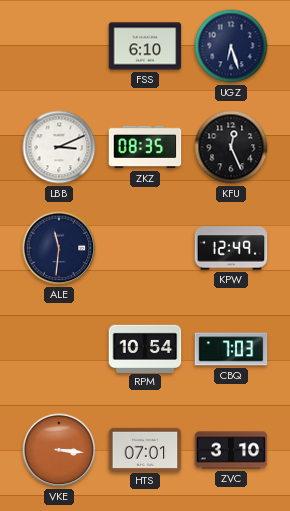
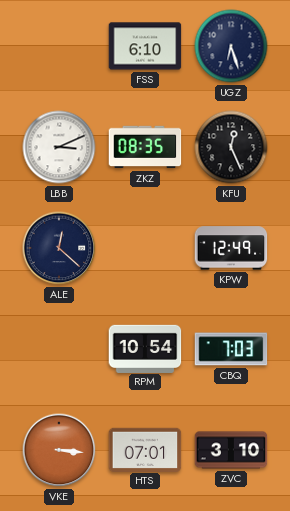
ALE: 11:31 -> 12:22 (59, 248)
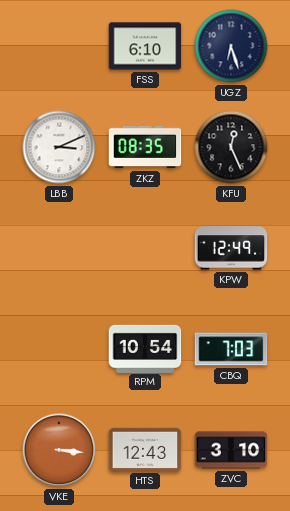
ALE: 12:22 -> none (59, 248)
HTS: 07:01 -> 12:43 (145, 449)
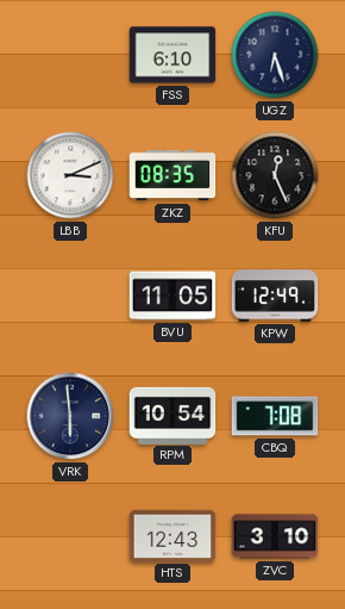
BVU: none -> 11:05 (172, 296)
VRK: none -> 5:59 (70, 416)
CBQ: 7:03 -> 7:08 (275, 416)
VKE: 3:16 -> none (59, 450)
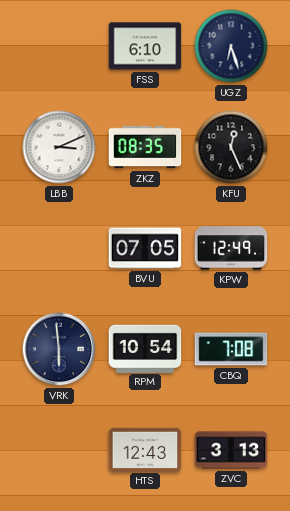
BVU: 11:05 -> 07:05 (145, 248)
ZVC: 3:10 -> 3:13 (231, 450)
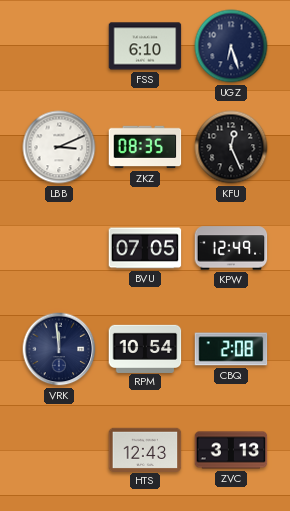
VRK: 5:59 -> 11:59 (59, 349)
CBQ: 7:08 -> 2:08 (231, 349)
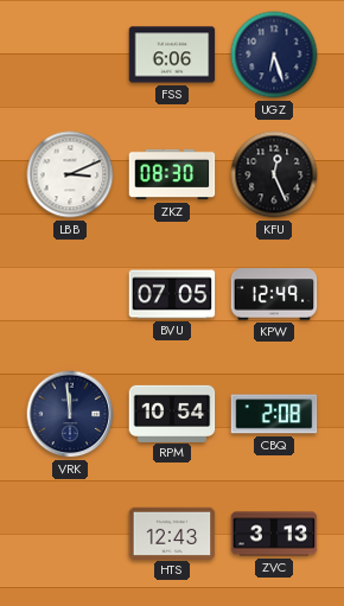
FSS: 6:10 -> 6:06 (172, 55)
ZKZ: 08:35 -> 08:30 (172, 174)
